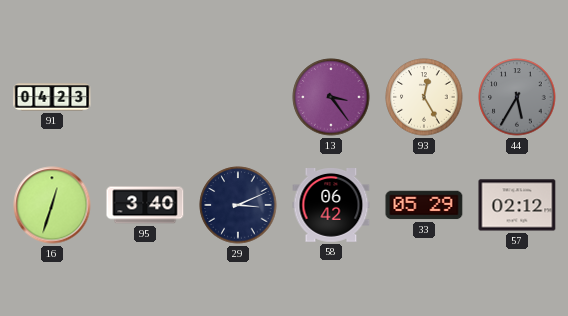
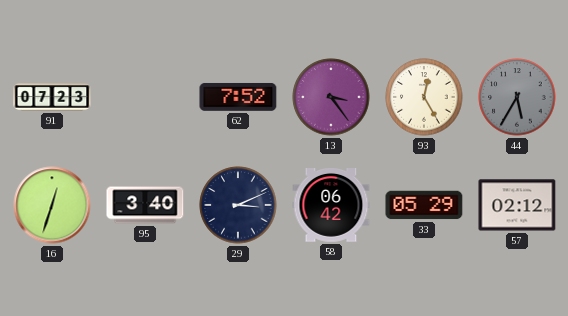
91: 04:23 -> 07:23 (52, 97)
62: none -> 7:52 (238, 97)
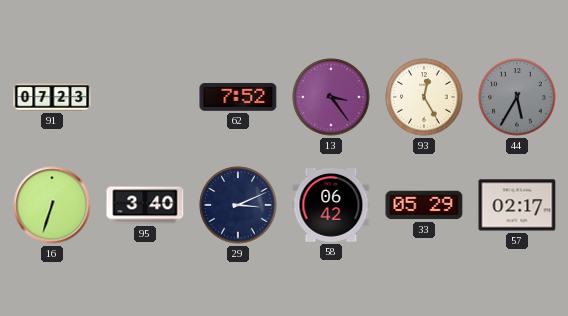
16: 12:33 -> 6:33 (52, 205)
57: 02:12 -> 02:17 (517, 205)
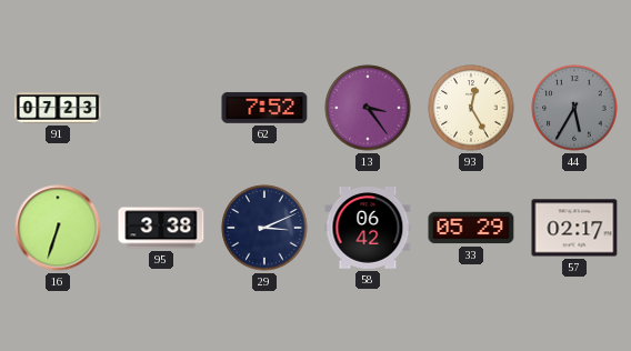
95: 3:40 -> 3:38 (161, 228)
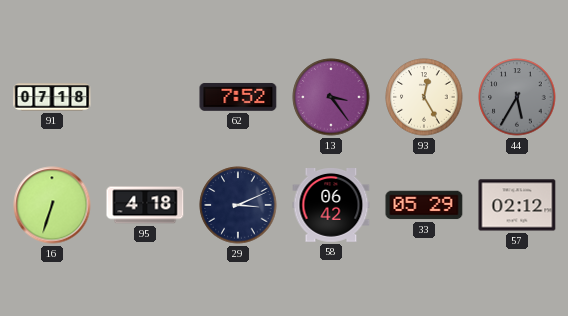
91: 07:23 -> 07:18 (52, 97)
95: 3:38 -> 4:18 (145, 205)
57: 02:17 -> 02:12 (517, 205)
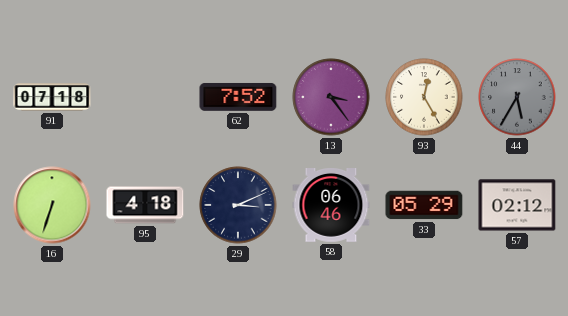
58: 06:42 -> 06:46 (331, 206)
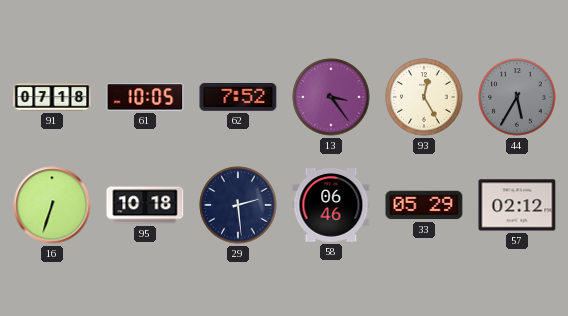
61: none -> 10:05 (145, 97)
95: 4:18 -> 10:18 (145, 205)
29: 3:11 -> 2:29 (238, 205)
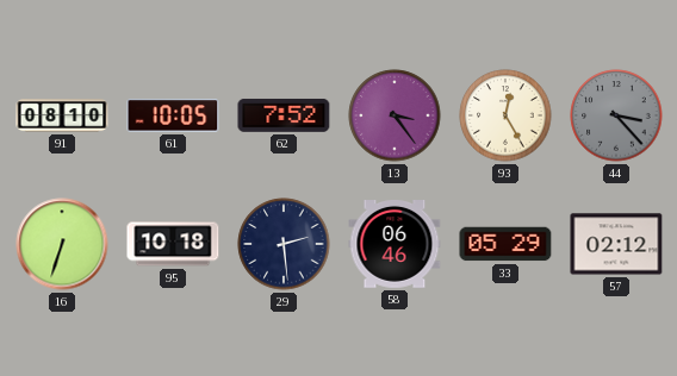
91: 07:18 -> 08:10 (62, 115)
44: 5:35 -> 3:23 (616, 115)
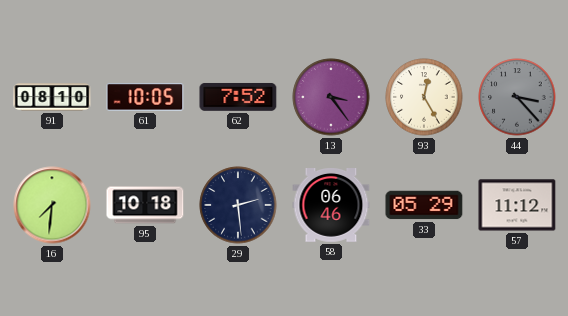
16: 6:33 -> 7:31 (52, 205)
57: 02:12 -> 11:12 (517, 205)
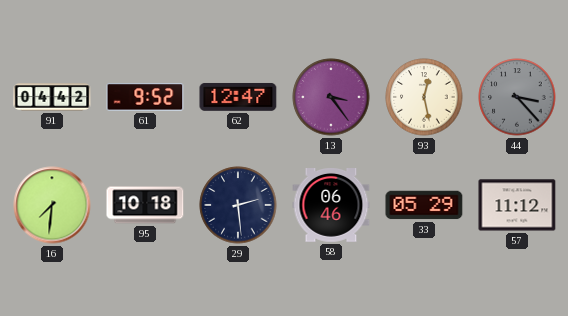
91: 08:10 -> 04:42 (52, 97)
61: 10:05 -> 9:52 (145, 97)
62: 7:52 -> 12:47 (238, 97)
93: 12:25 -> 12:28 (424, 97)
